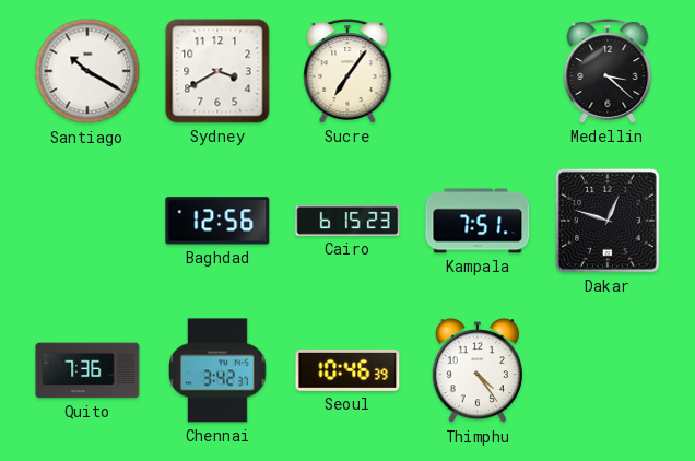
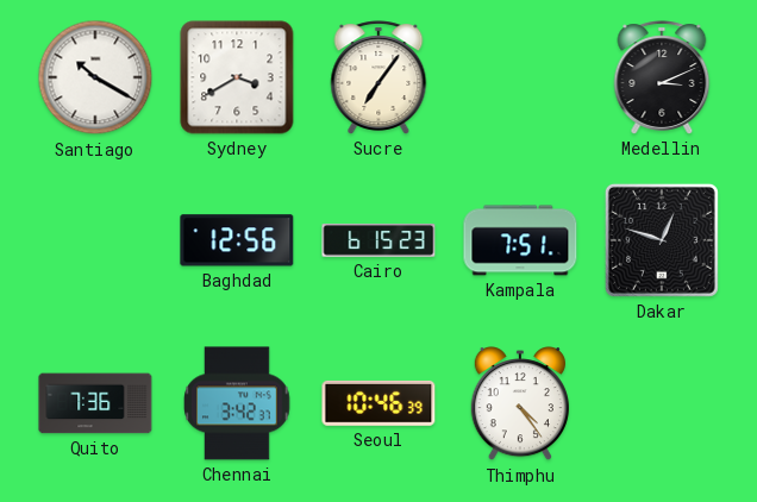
Medellin: 3:22 -> 3:11 (662, 77)
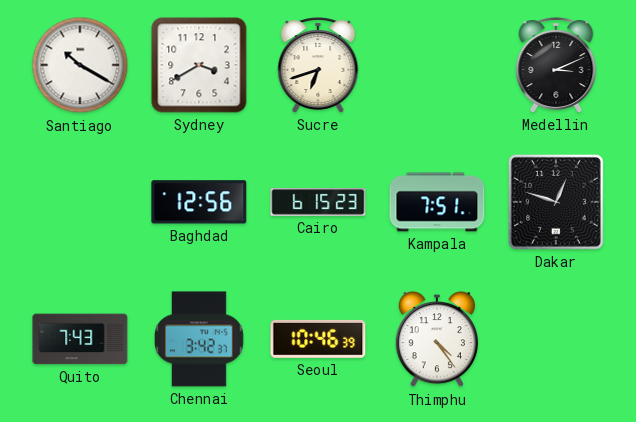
Sucre: 7:06 -> 6:42 (318, 65)
Quito: 7:36 -> 7:43 (80, 339)
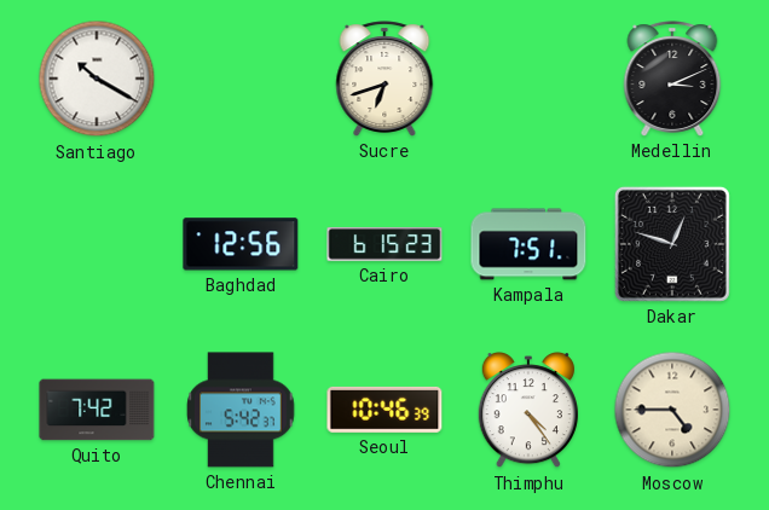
Sydney: 3:40 -> none (199, 65)
Quito: 7:43 -> 7:42 (97, 410)
Chennai: 3:42 -> 5:42 (241, 410)
Moscow: none -> 4:45 (672, 410)
